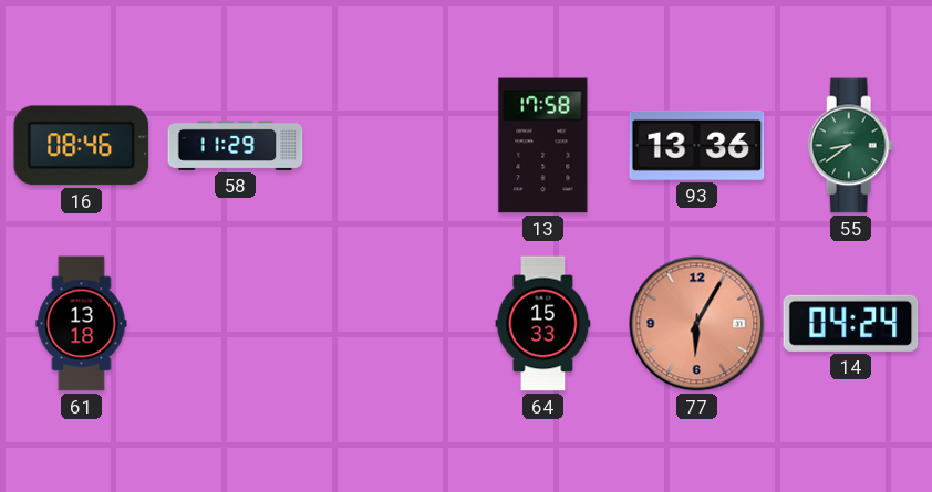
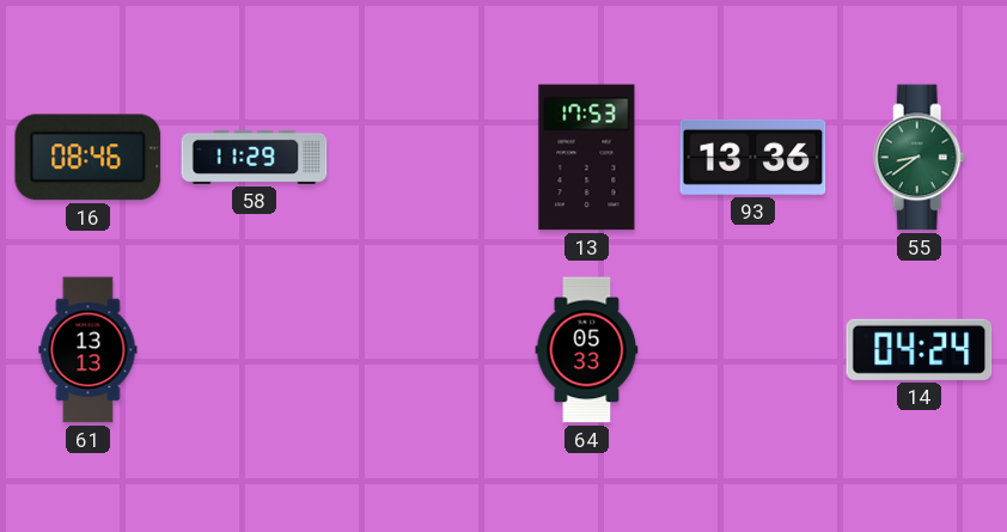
13: 17:58 -> 17:53 (587, 158)
61: 13:18 -> 13:13 (89, 350)
64: 15:33 -> 05:33 (587, 350)
77: 6:05 -> none (697, 324)
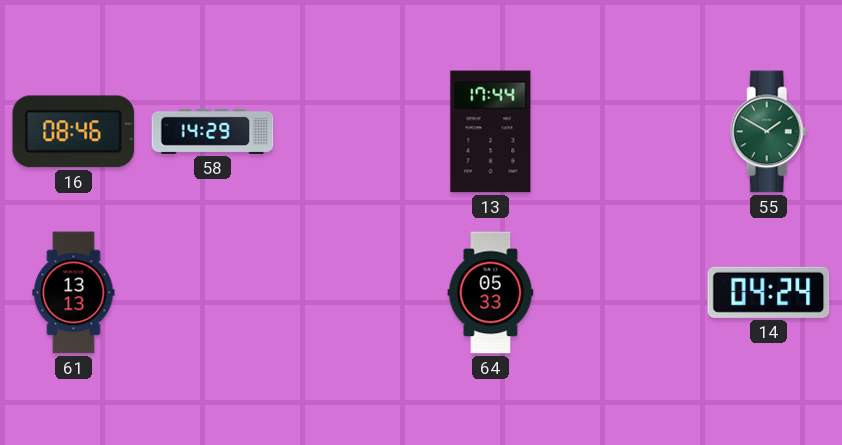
58: 11:29 -> 14:29 (213, 131)
13: 17:53 -> 17:44 (491, 132)
93: 13:36 -> none (753, 157)
55: 8:39 -> 1:50 (769, 132)
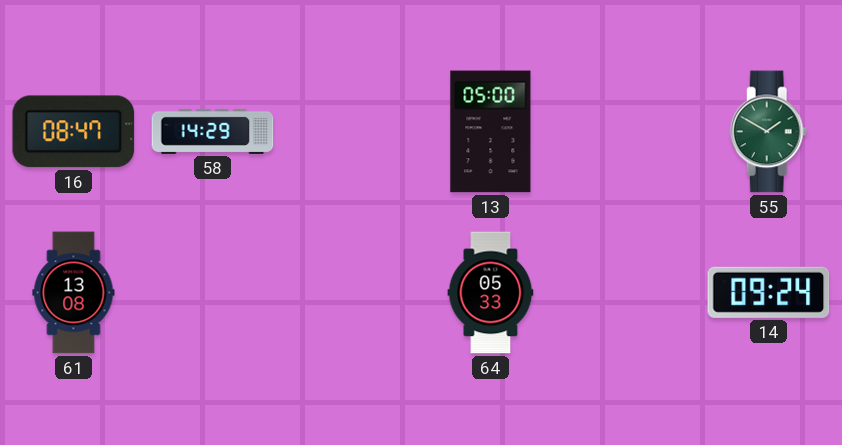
16: 08:46 -> 08:47 (74, 132)
13: 17:44 -> 05:00 (491, 132)
61: 13:13 -> 13:08 (74, 293)
14: 04:24 -> 09:24 (769, 292)
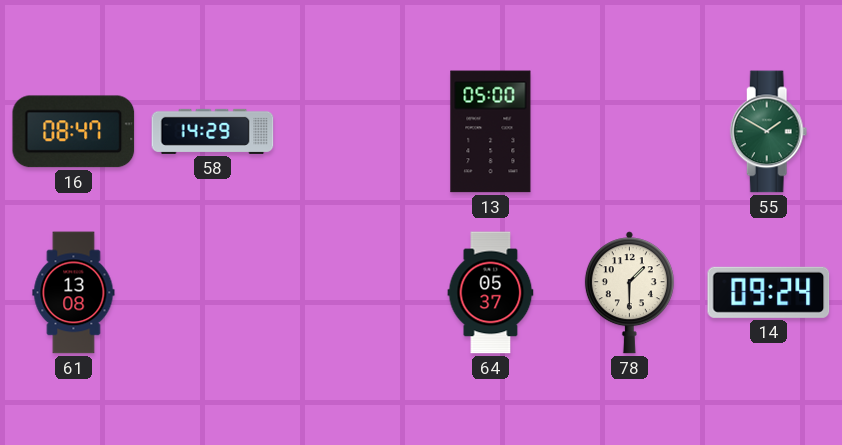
64: 05:33 -> 05:37 (491, 293)
78: none -> 1:30 (629, 293)
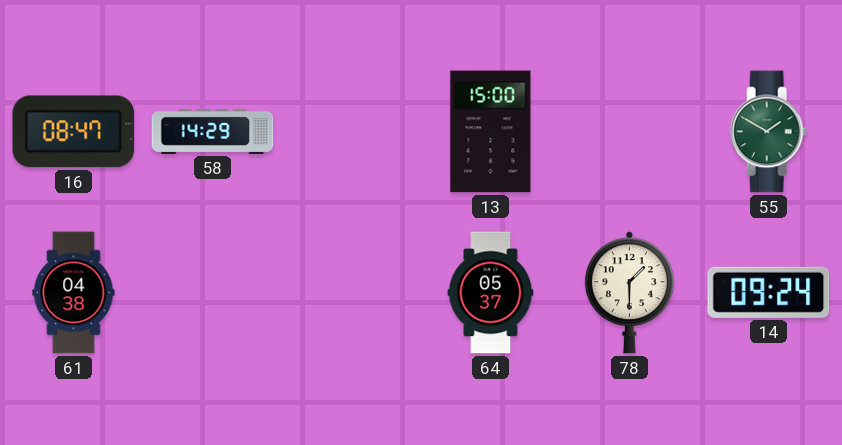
13: 05:00 -> 15:00 (491, 132)
61: 13:08 -> 04:38 (74, 293)
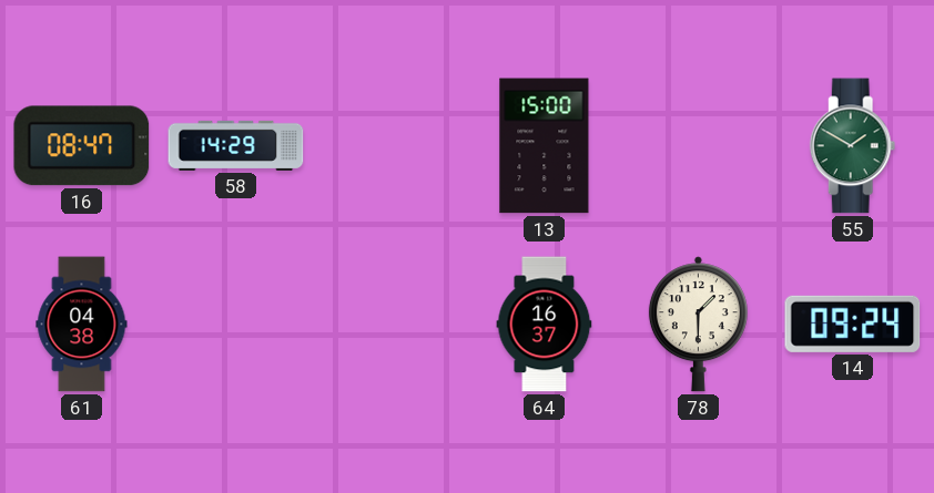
64: 05:37 -> 16:37 (545, 325)
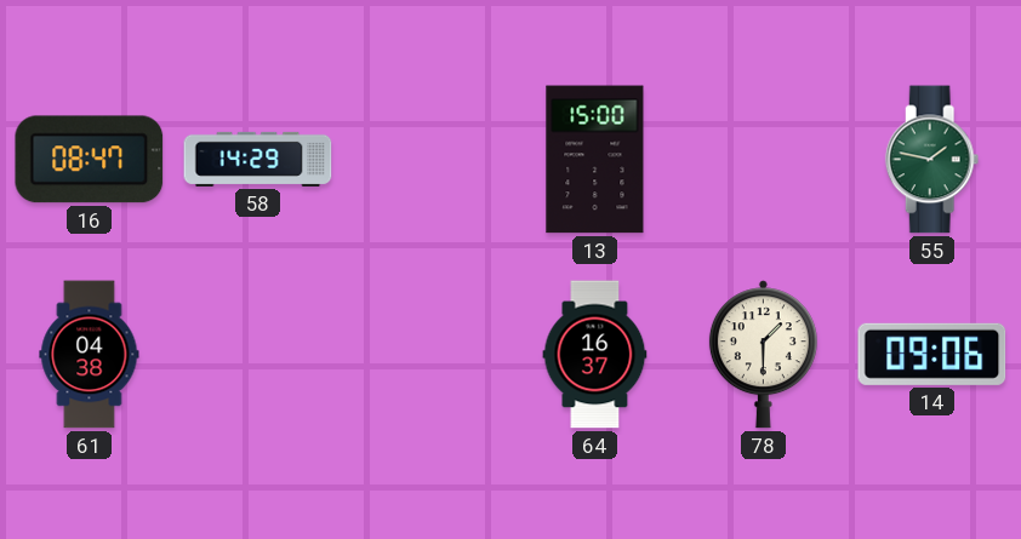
55: 1:50 -> 1:47 (932, 160)
14: 09:24 -> 09:06 (932, 354)
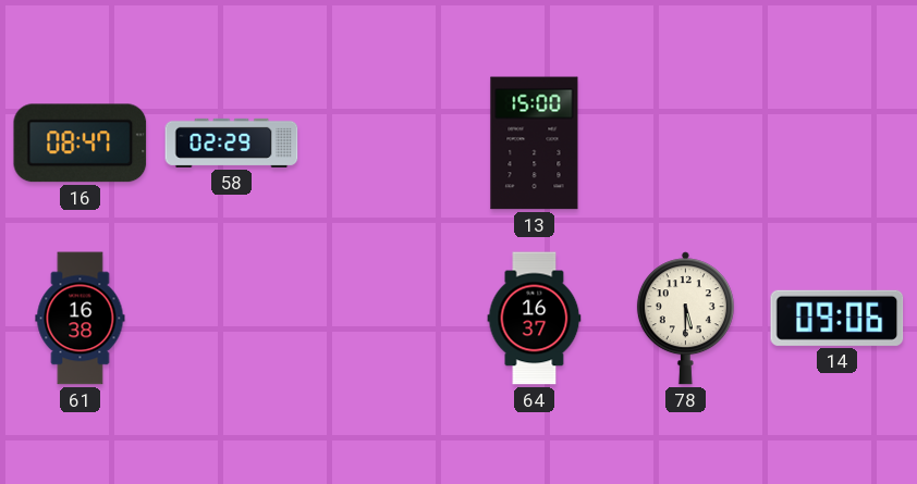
58: 14:29 -> 02:29 (232, 142)
55: 1:47 -> none (932, 160)
61: 04:38 -> 16:38 (81, 319)
78: 1:30 -> 5:30 (685, 319)
